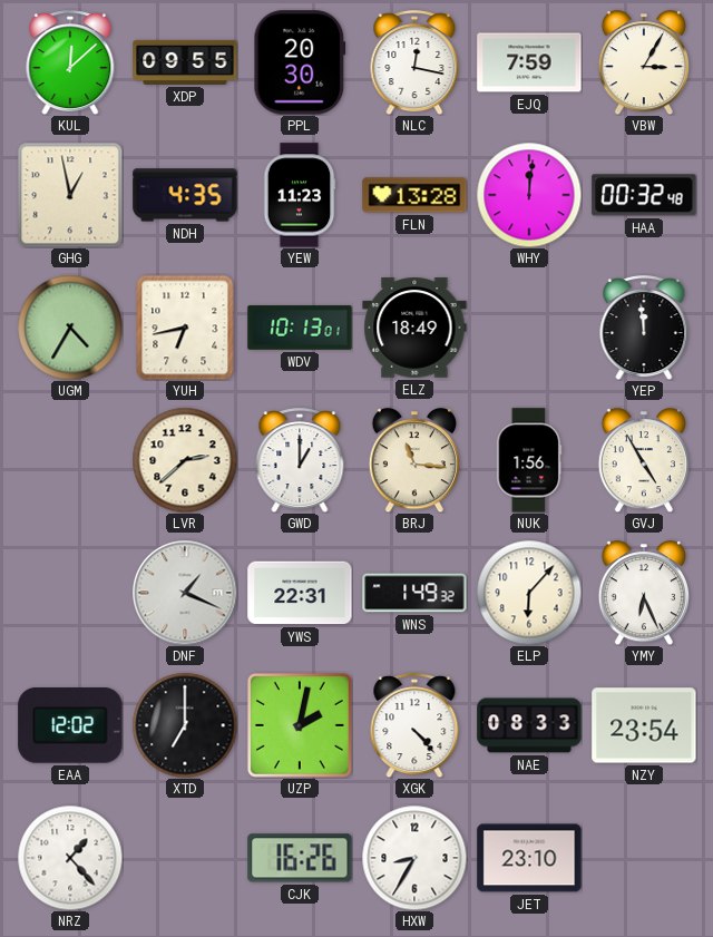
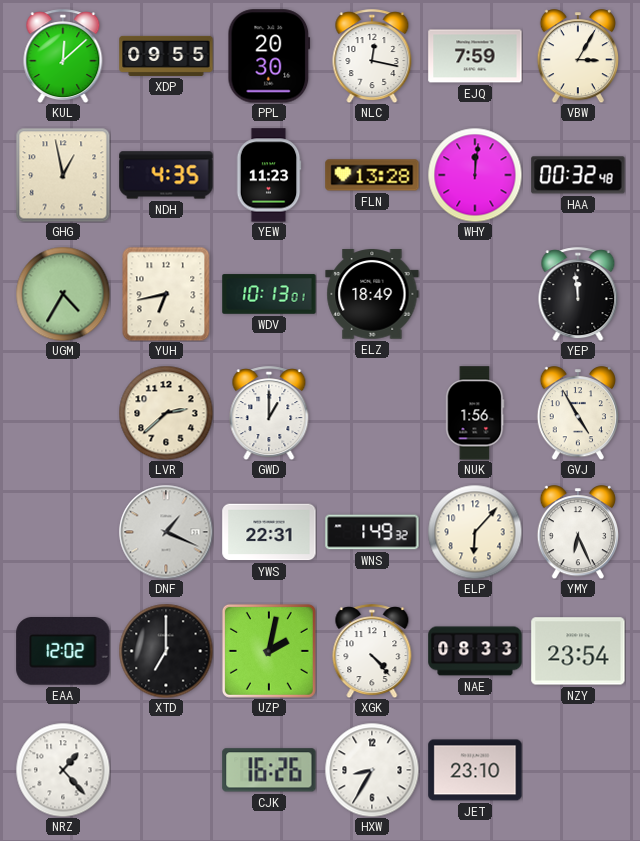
BRJ: 11:16 -> none (413, 460)
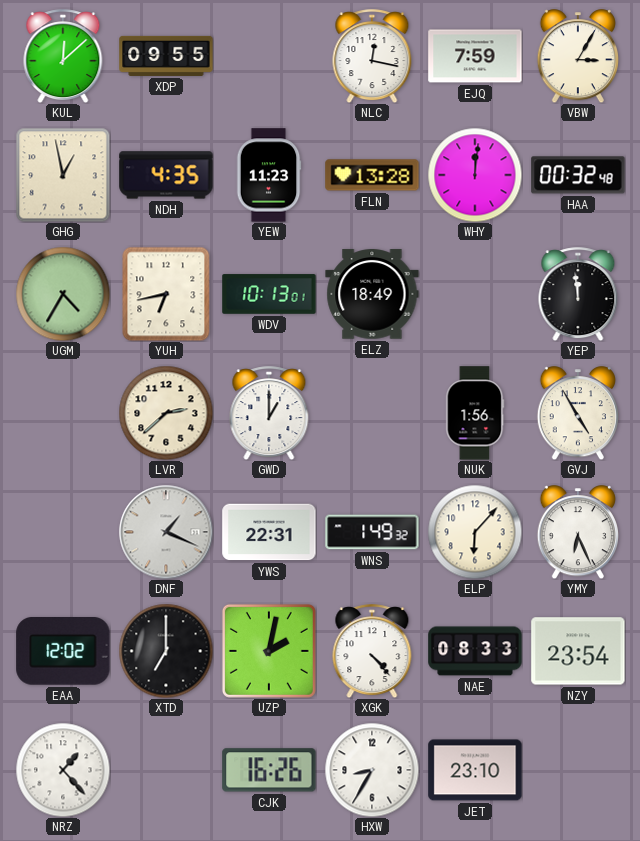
PPL: 20:30 -> none (269, 56)
